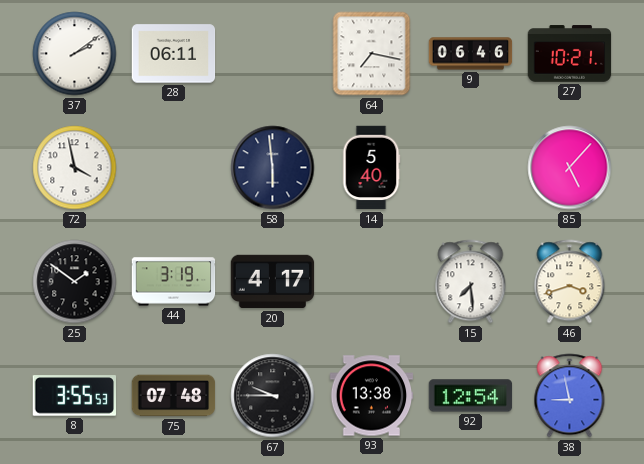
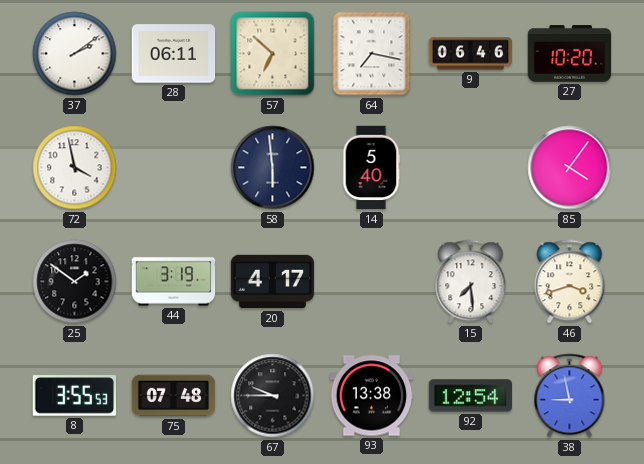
57: none -> 6:52 (273, 54)
27: 10:21 -> 10:20 (570, 54)
85: 5:07 -> 4:06 (570, 168)
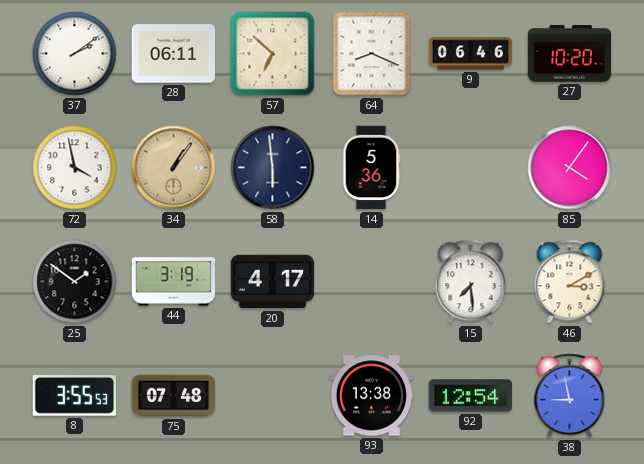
64: 7:17 -> 8:19 (372, 54)
34: none -> 1:06 (174, 168)
14: 5:40 -> 5:36 (371, 168)
46: 3:42 -> 3:10 (570, 282)
67: 9:45 -> none (273, 396)
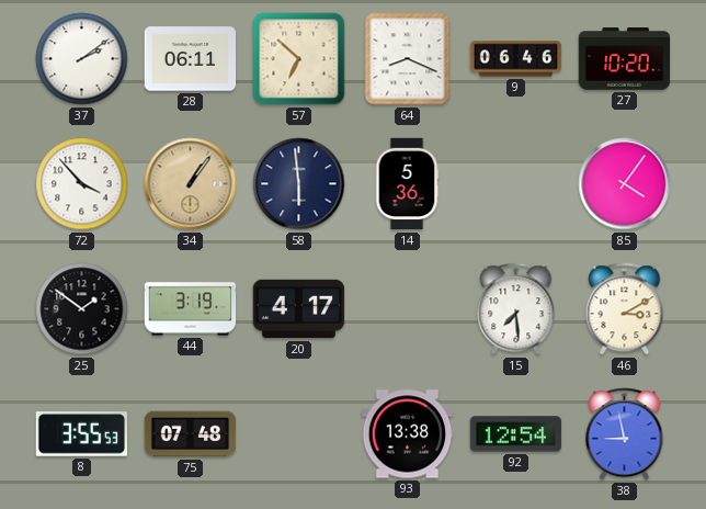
72: 3:58 -> 3:53 (82, 184)
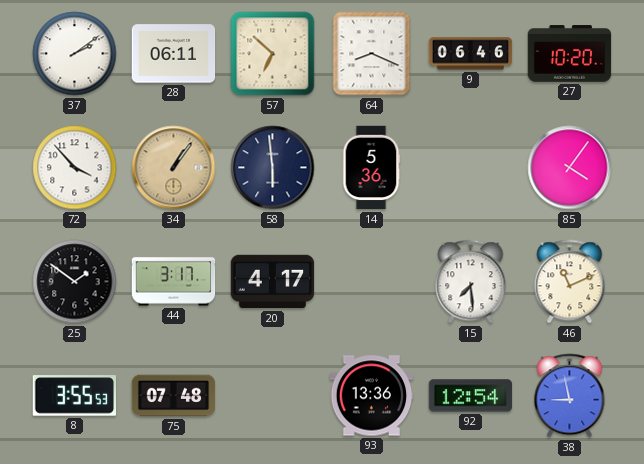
44: 3:19 -> 3:17 (174, 282)
46: 3:10 -> 11:11 (570, 282)
93: 13:38 -> 13:36 (372, 396)
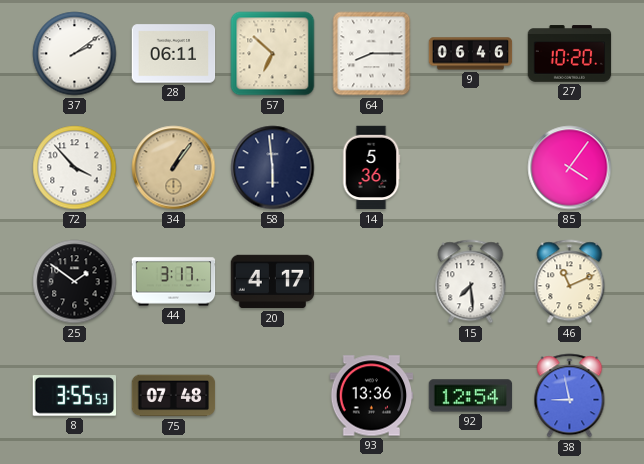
64: 8:19 -> 8:15 (372, 54)
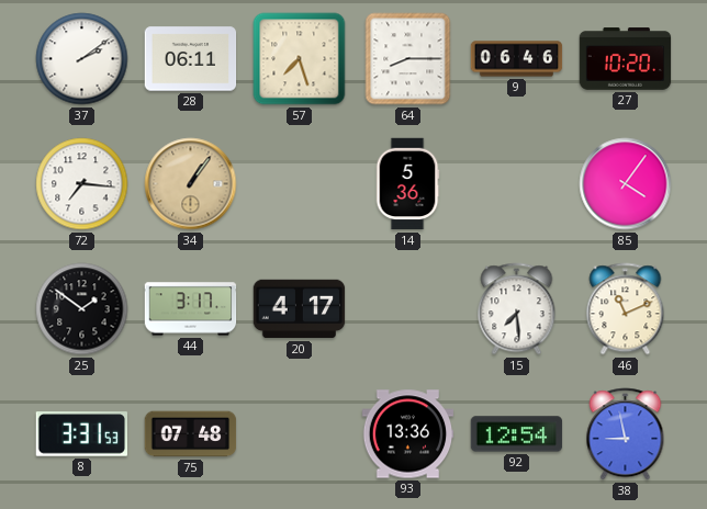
57: 6:52 -> 7:27 (300, 59)
72: 3:53 -> 7:16 (82, 184)
58: 5:59 -> none (273, 168)
8: 3:55 -> 3:31 (82, 434)
